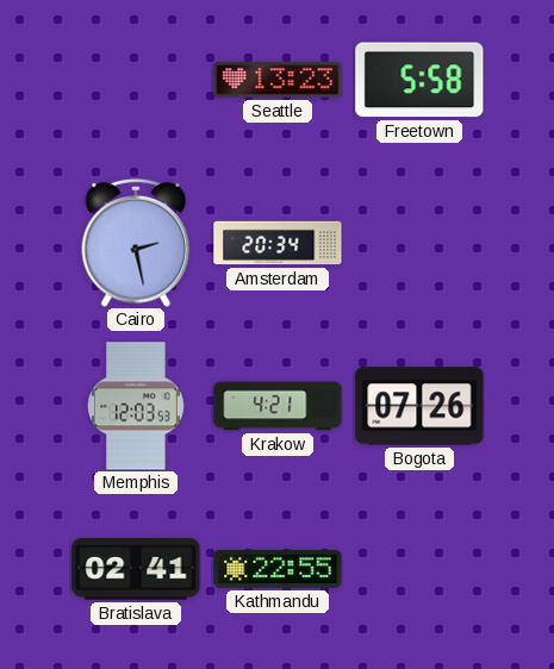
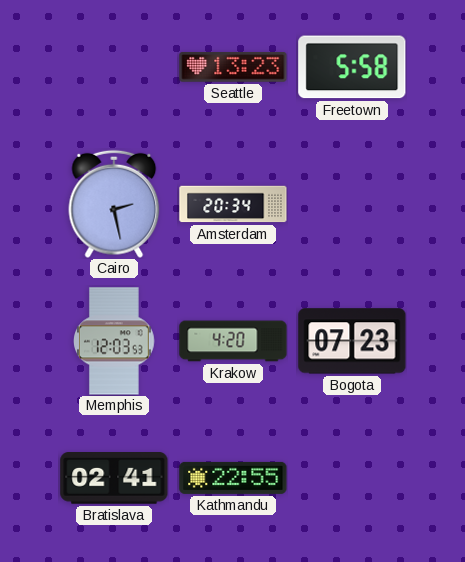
Krakow: 4:21 -> 4:20 (233, 341)
Bogota: 07:26 -> 07:23 (352, 341)
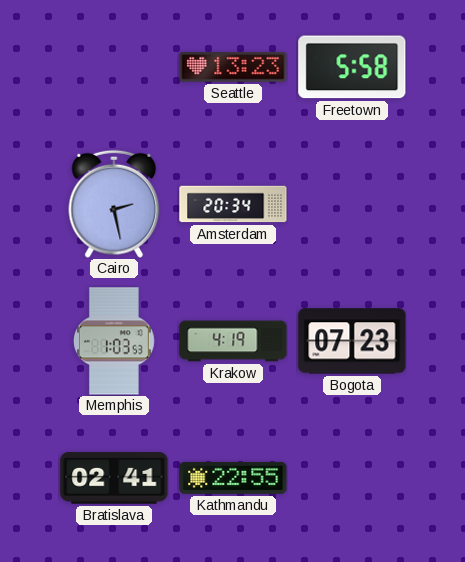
Memphis: 12:03 -> 1:03 (115, 341)
Krakow: 4:20 -> 4:19 (233, 341)
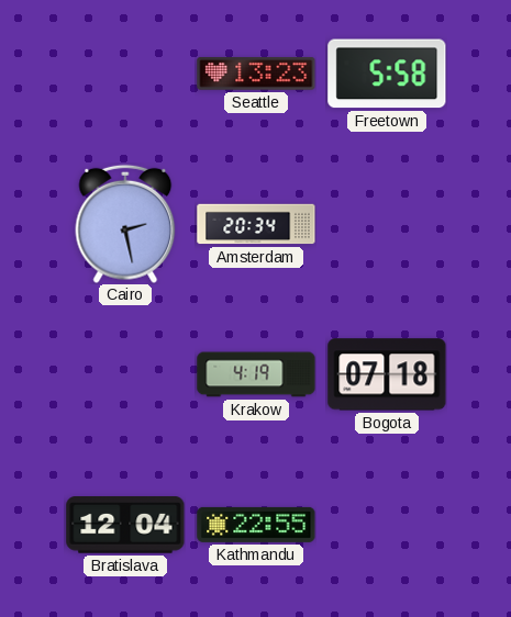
Memphis: 1:03 -> none (115, 341)
Bogota: 07:23 -> 07:18 (387, 374)
Bratislava: 02:41 -> 12:04 (125, 525)
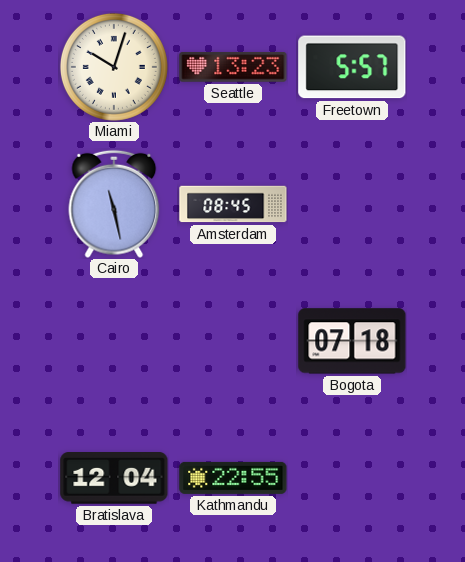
Miami: none -> 10:03 (114, 67)
Freetown: 5:58 -> 5:57 (352, 67)
Cairo: 2:28 -> 11:28 (114, 204)
Amsterdam: 20:34 -> 08:45 (233, 204)
Krakow: 4:19 -> none (256, 374)
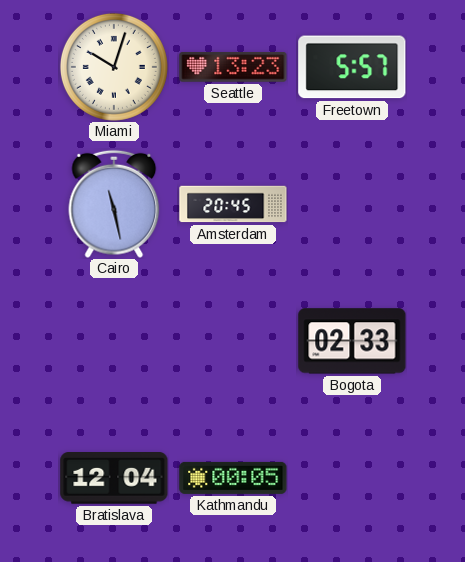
Amsterdam: 08:45 -> 20:45 (233, 204)
Bogota: 07:18 -> 02:33 (352, 341)
Kathmandu: 22:55 -> 00:05 (233, 478)
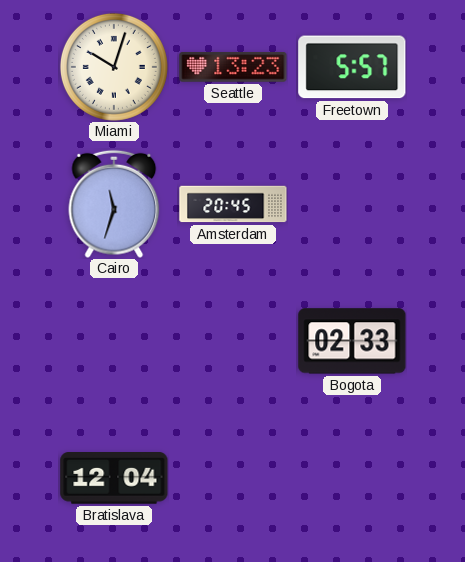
Cairo: 11:28 -> 11:33 (114, 204)
Kathmandu: 00:05 -> none (233, 478)
